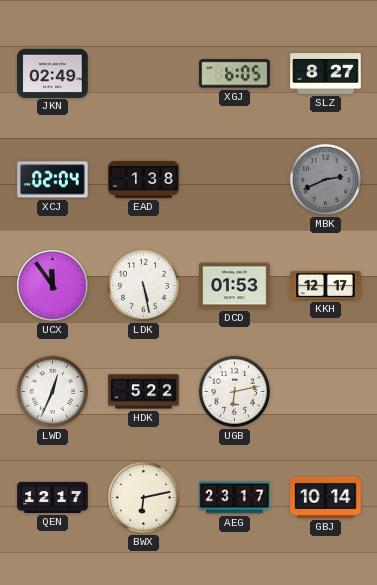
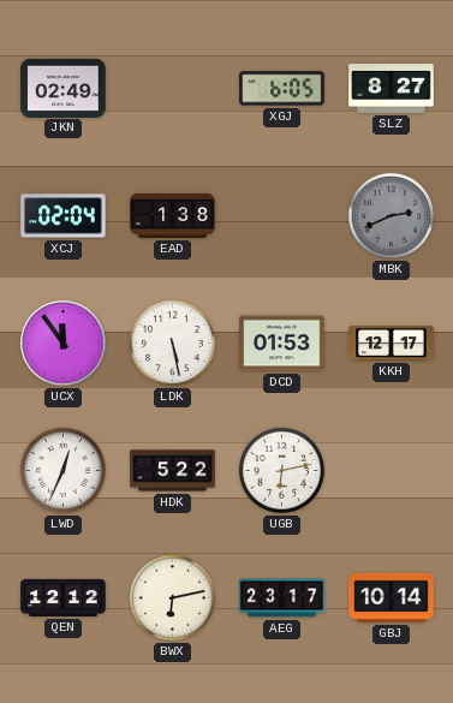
QEN: 12:17 -> 12:12 (64, 597)
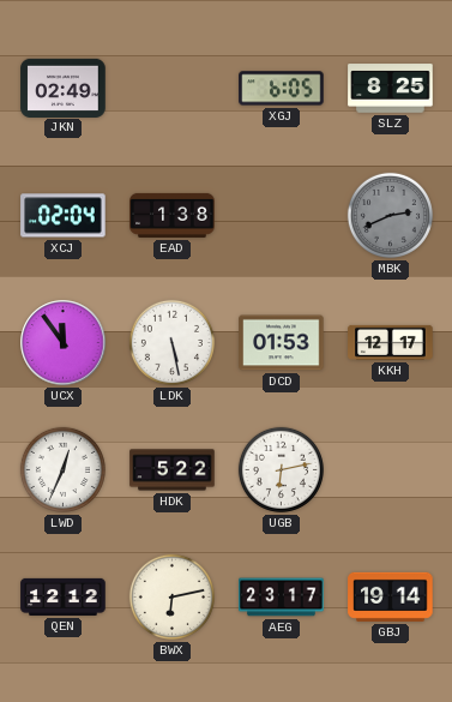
SLZ: 8:27 -> 8:25 (391, 89)
GBJ: 10:14 -> 19:14 (391, 596)
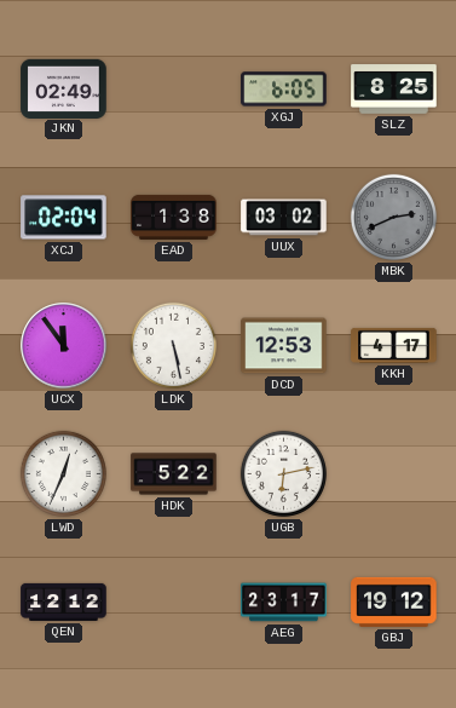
UUX: none -> 03:02 (284, 218)
DCD: 01:53 -> 12:53 (284, 346)
KKH: 12:17 -> 4:17 (394, 345)
BWX: 6:13 -> none (171, 596)
GBJ: 19:14 -> 19:12 (394, 601)
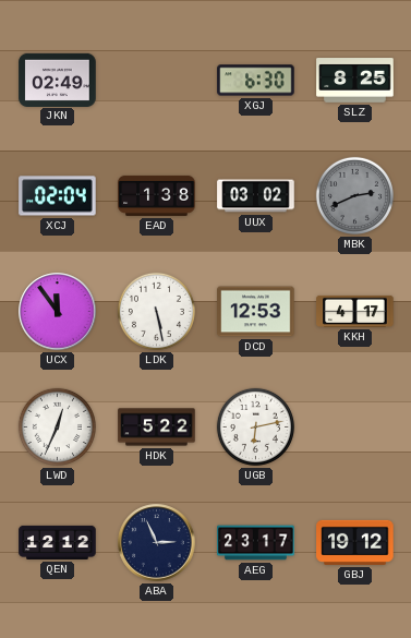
XGJ: 6:05 -> 6:30 (256, 81)
ABA: none -> 2:56 (157, 543)
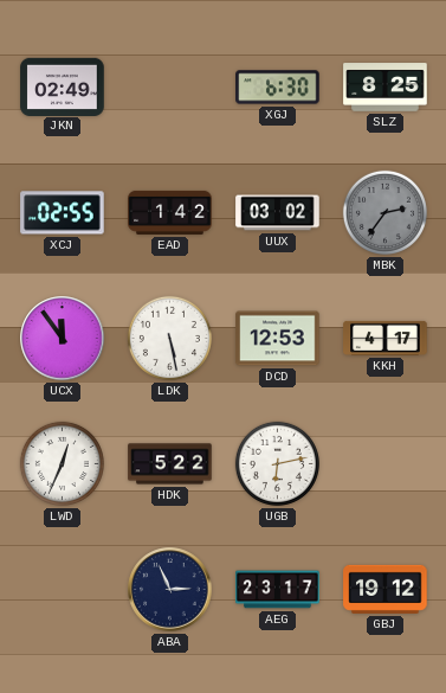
XCJ: 02:04 -> 02:55 (63, 213)
EAD: 1:38 -> 1:42 (170, 212)
MBK: 2:41 -> 2:36 (384, 212)
QEN: 12:12 -> none (58, 542)
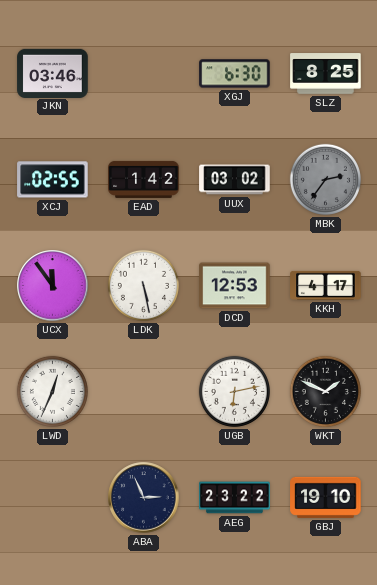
JKN: 02:49 -> 03:46 (53, 73)
HDK: 5:22 -> none (170, 464)
WKT: none -> 1:49 (325, 391)
AEG: 23:17 -> 23:22 (235, 498)
GBJ: 19:12 -> 19:10 (326, 497)
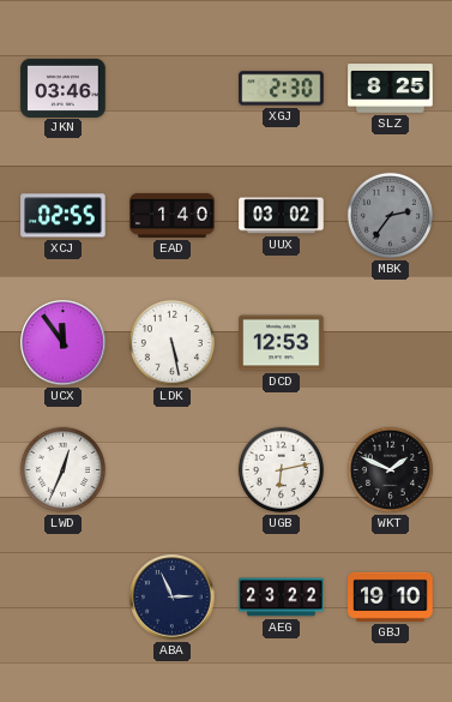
XGJ: 6:30 -> 2:30 (282, 89)
EAD: 1:42 -> 1:40 (173, 215)
KKH: 4:17 -> none (326, 285)
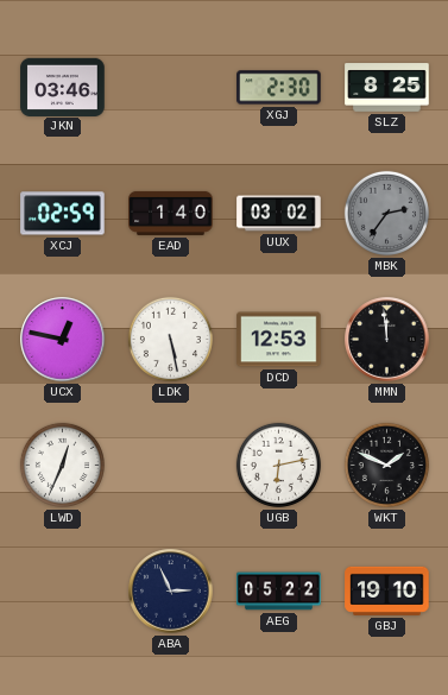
XCJ: 02:55 -> 02:59 (63, 214)
UCX: 11:54 -> 12:47 (63, 340)
MMN: none -> 11:59 (387, 340)
AEG: 23:22 -> 05:22 (279, 592)
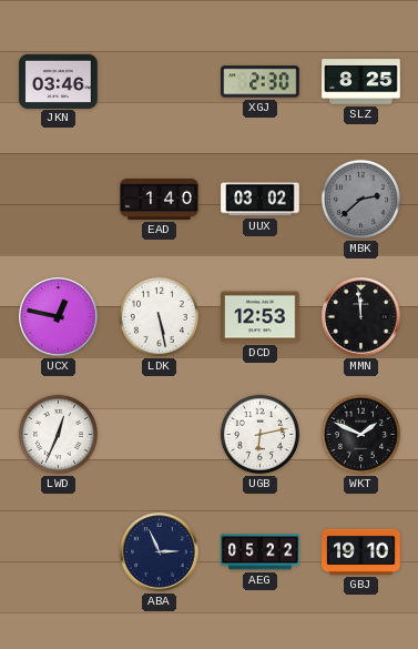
XCJ: 02:59 -> none (63, 214)
MBK: 2:36 -> 2:38 (360, 199)
